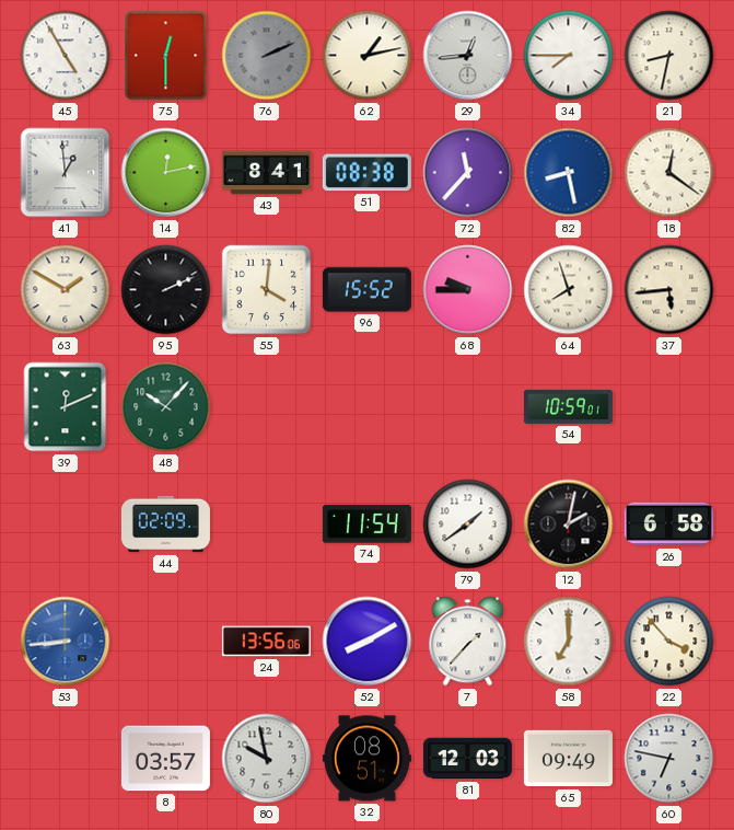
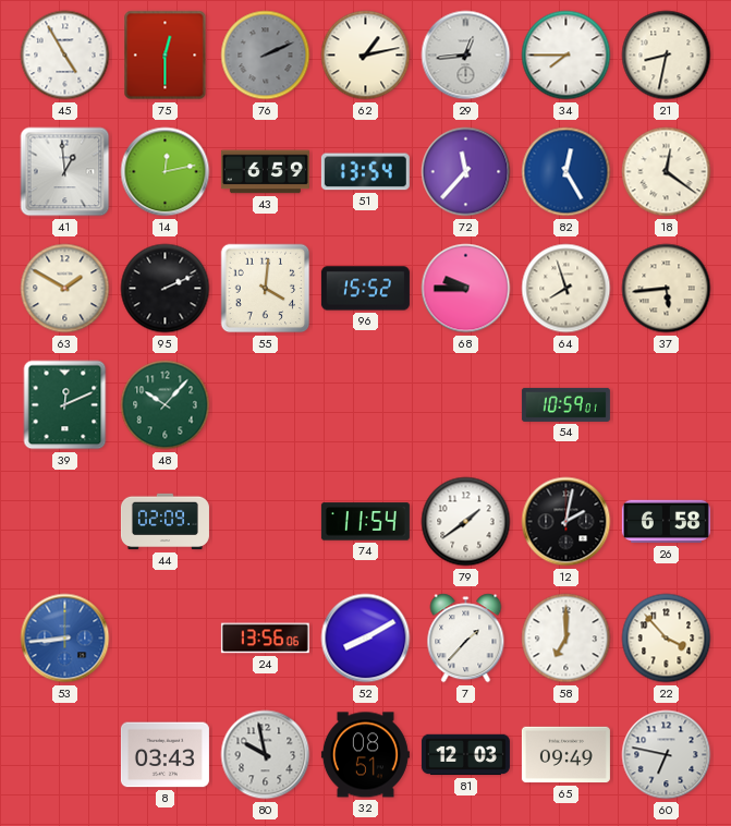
43: 8:41 -> 6:59 (265, 172)
51: 08:38 -> 13:54 (365, 172)
82: 8:28 -> 12:25 (566, 172)
8: 03:57 -> 03:43 (165, 755)
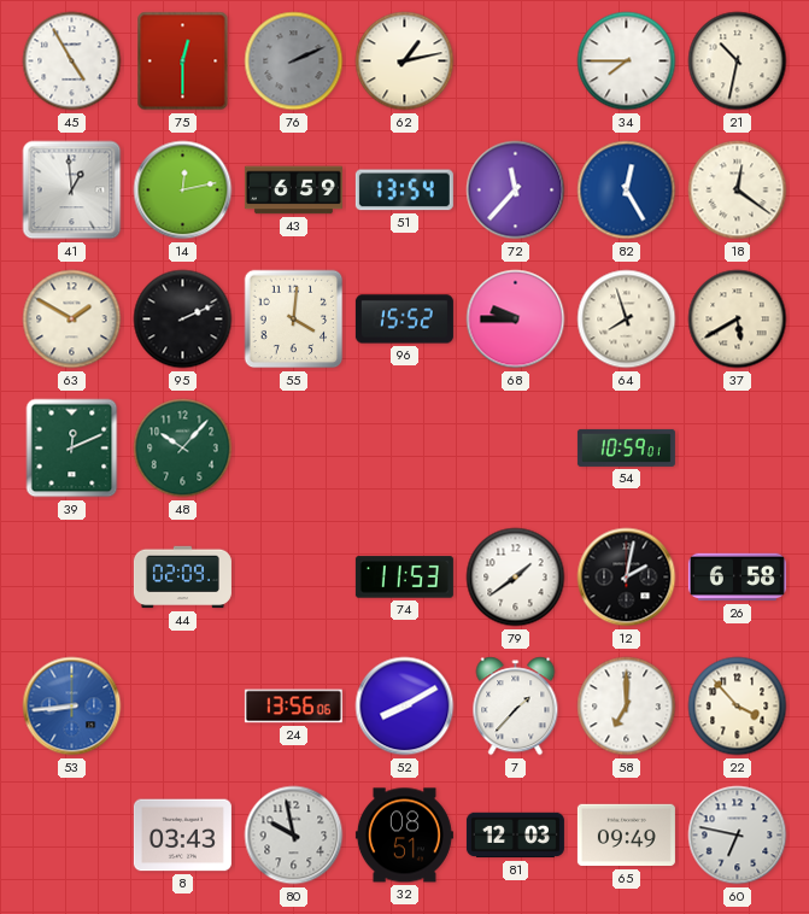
29: 12:44 -> none (466, 56)
21: 8:32 -> 10:32 (738, 61)
37: 5:44 -> 5:40 (738, 320)
74: 11:54 -> 11:53 (404, 578)
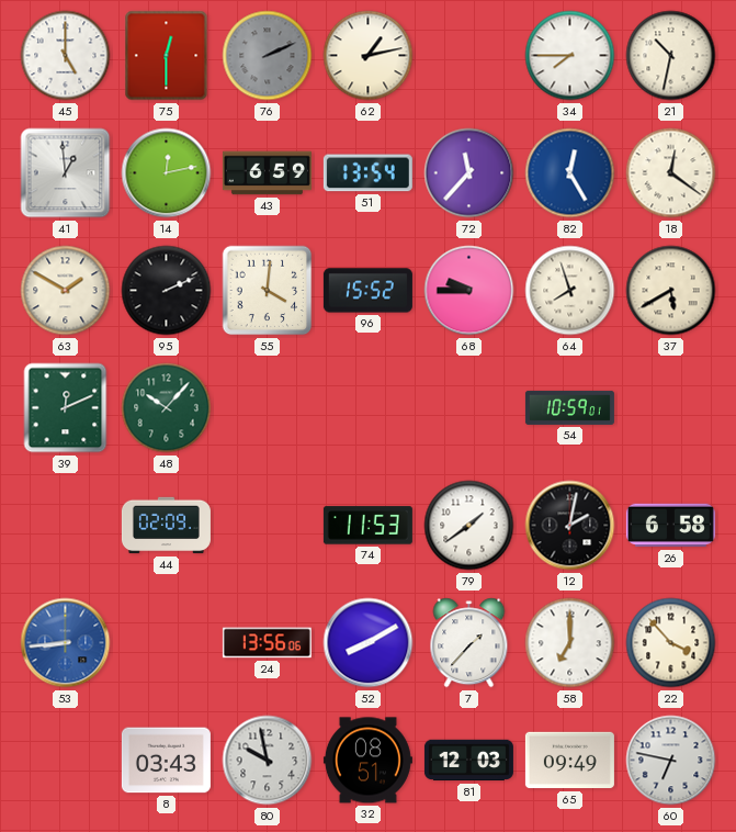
45: 4:55 -> 5:00 (66, 56)
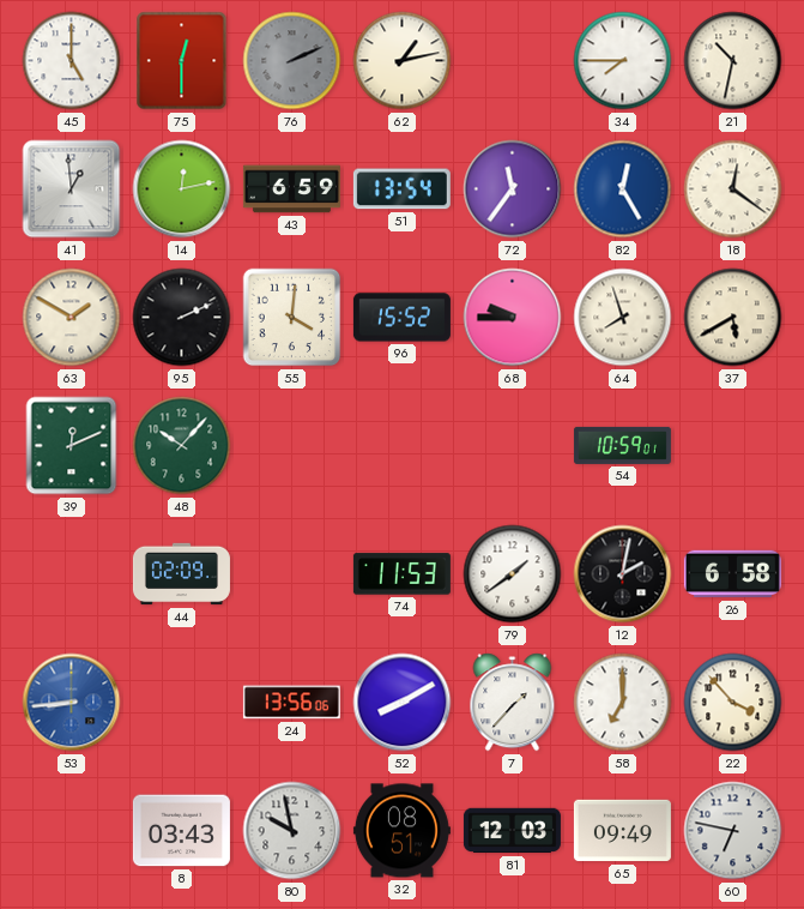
72: 11:37 -> 11:36 (513, 189)
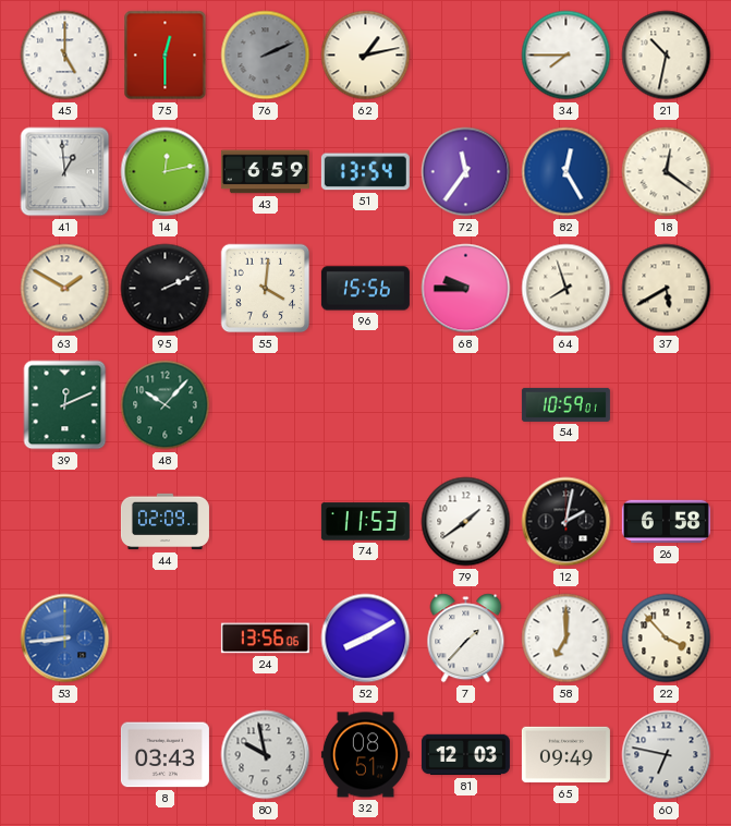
96: 15:52 -> 15:56 (365, 289)
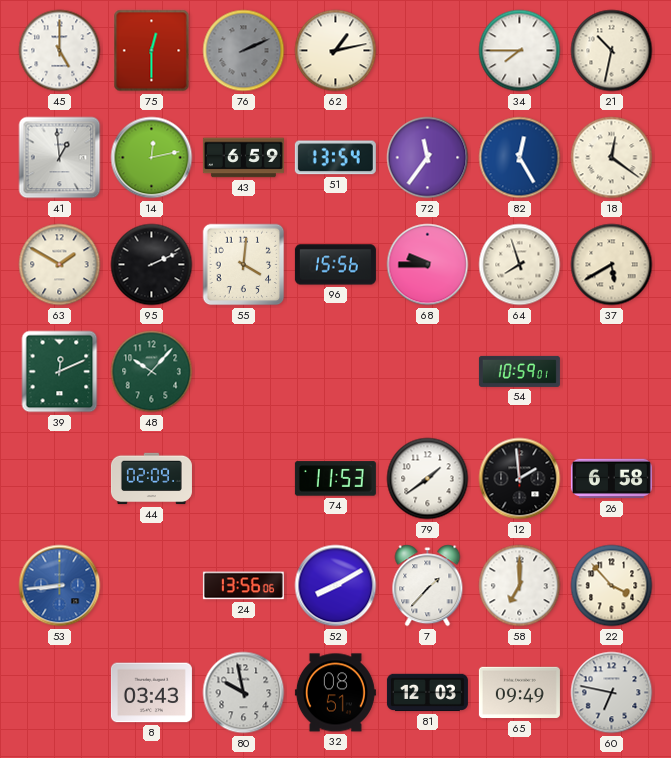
12: 2:02 -> 1:59 (520, 479)
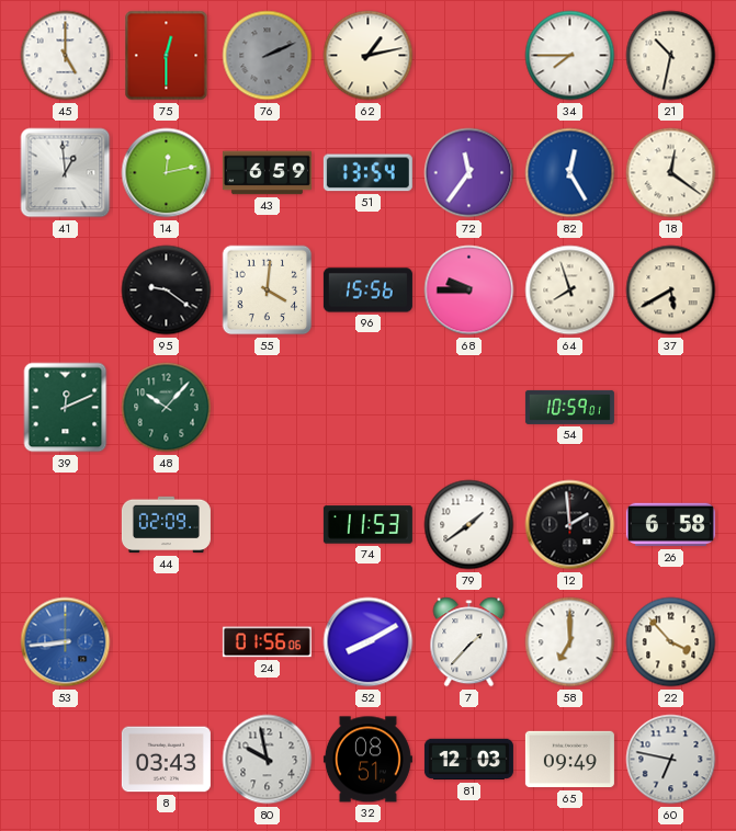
63: 1:50 -> none (60, 265)
95: 2:11 -> 9:21 (167, 291)
24: 13:56 -> 01:56 (267, 642)
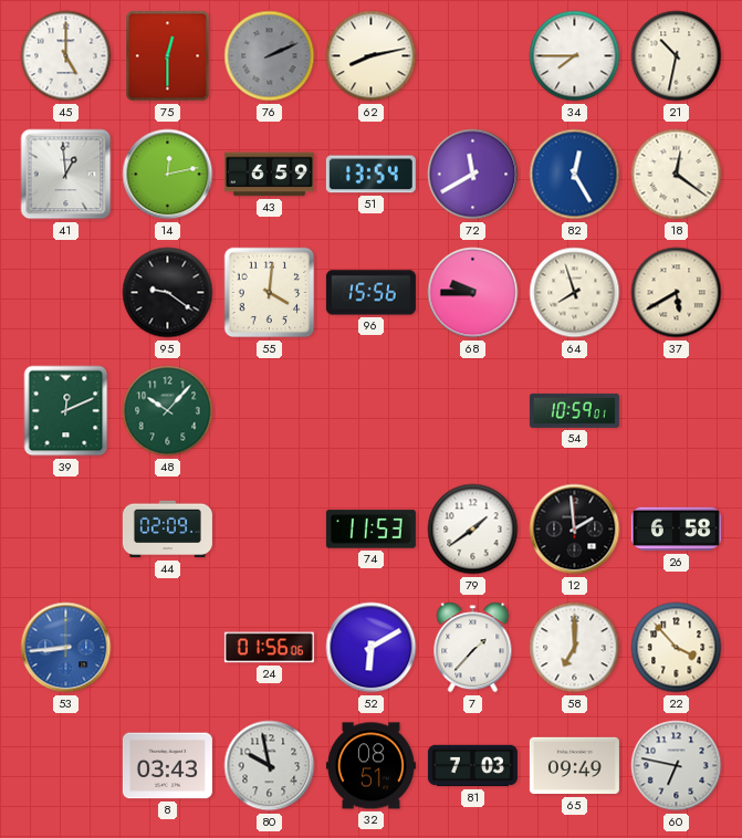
62: 1:13 -> 8:13 (372, 56)
72: 11:36 -> 11:40 (473, 175)
52: 8:10 -> 6:10 (372, 648)
81: 12:03 -> 7:03 (472, 766)
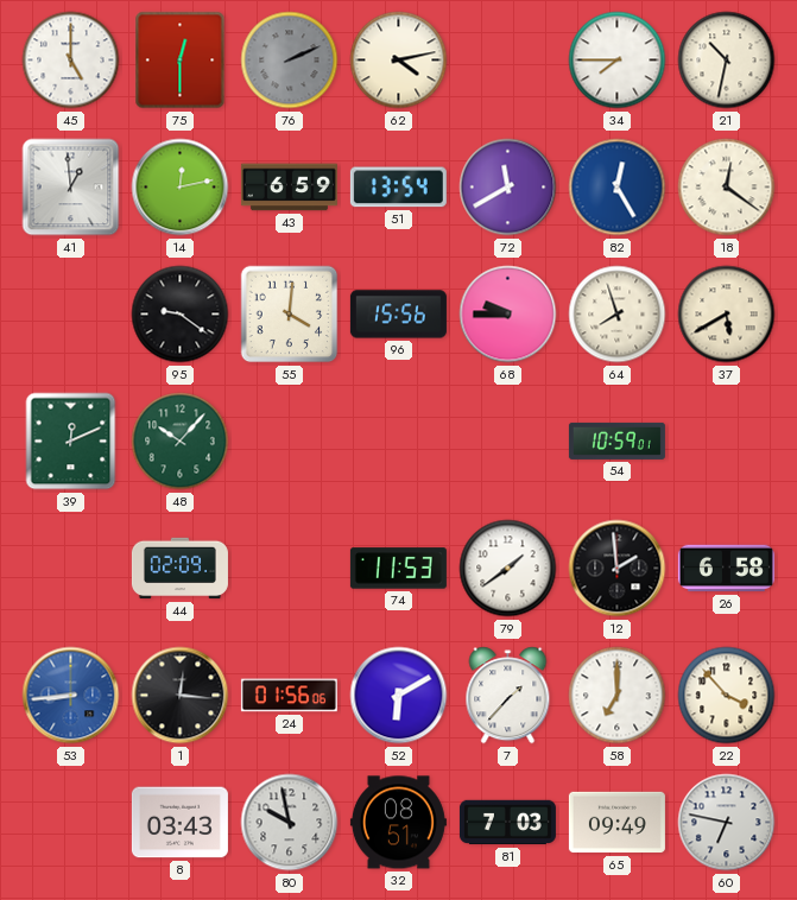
62: 8:13 -> 4:13 (399, 61)
1: none -> 12:16 (181, 696)
